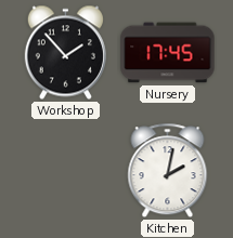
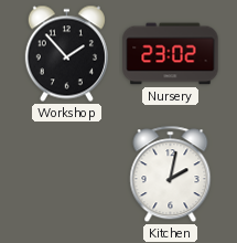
Nursery: 17:45 -> 23:02 (171, 54)
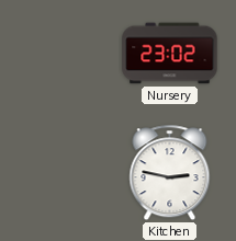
Workshop: 1:53 -> none (66, 54)
Kitchen: 2:02 -> 2:47 (170, 173)
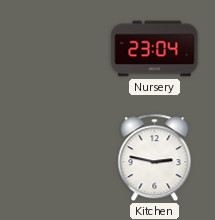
Nursery: 23:02 -> 23:04 (155, 49)
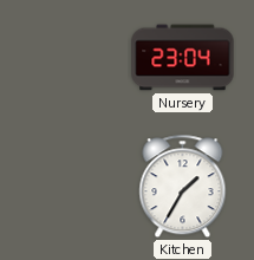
Kitchen: 2:47 -> 1:35 (183, 187)
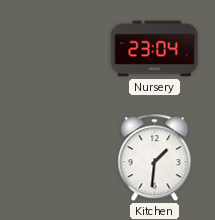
Kitchen: 1:35 -> 1:31 (155, 158)
